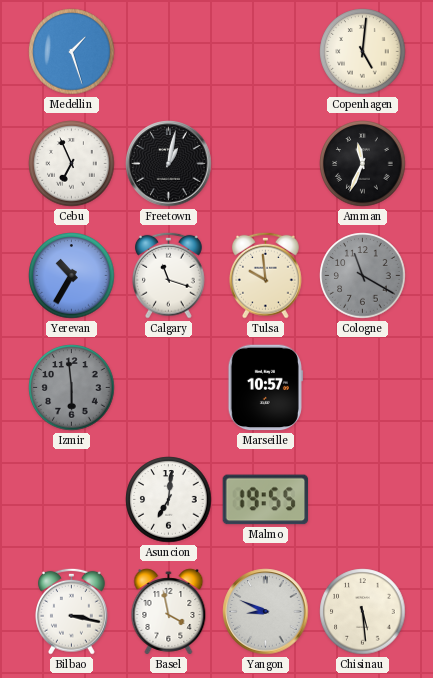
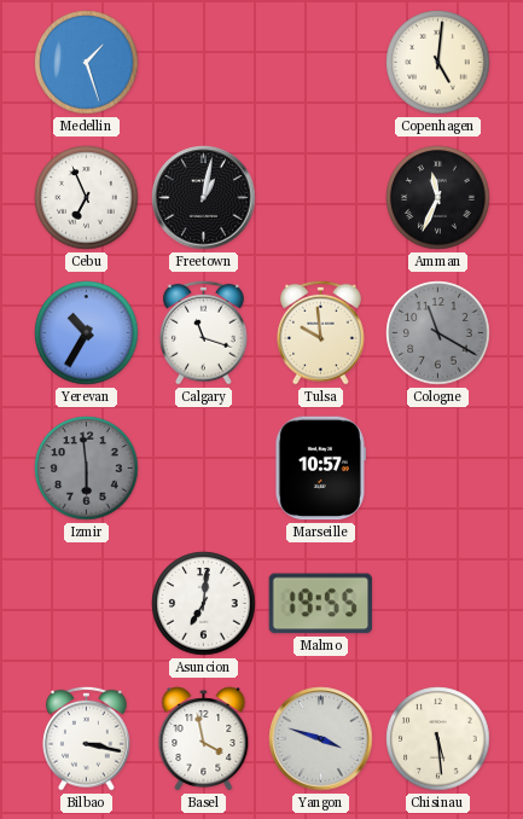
Yangon: 8:49 -> 3:48 (321, 739)
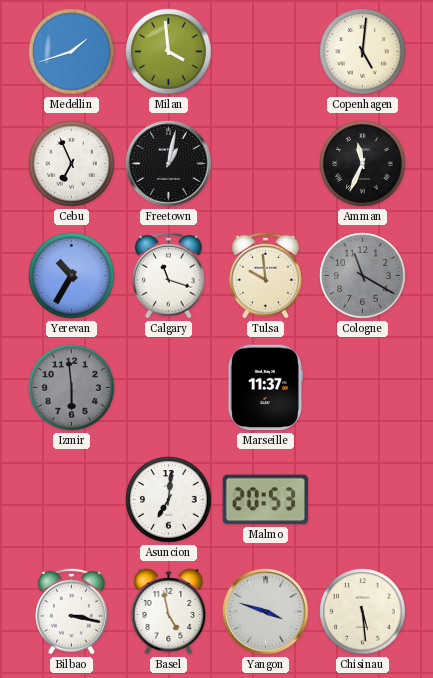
Medellin: 1:27 -> 1:42 (72, 52)
Milan: none -> 3:59 (169, 52)
Marseille: 10:57 -> 11:37 (265, 388)
Malmo: 19:55 -> 20:53 (266, 500)
Basel: 3:58 -> 4:58 (169, 612)
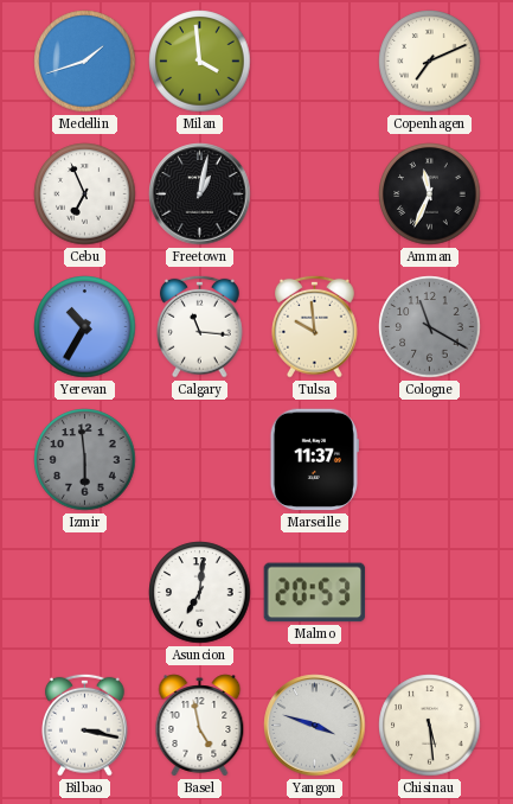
Copenhagen: 5:01 -> 7:11 (430, 62)
Calgary: 11:18 -> 11:16 (200, 326)
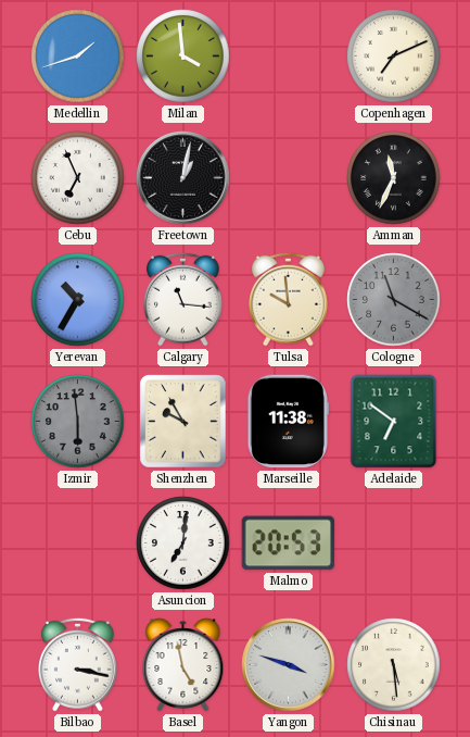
Shenzhen: none -> 9:55 (183, 422)
Marseille: 11:37 -> 11:38 (288, 422)
Adelaide: none -> 6:51 (394, 422)
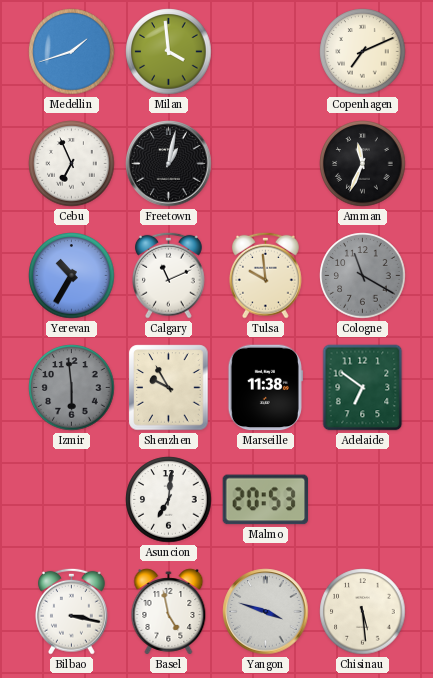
Calgary: 11:16 -> 11:11 (169, 275)
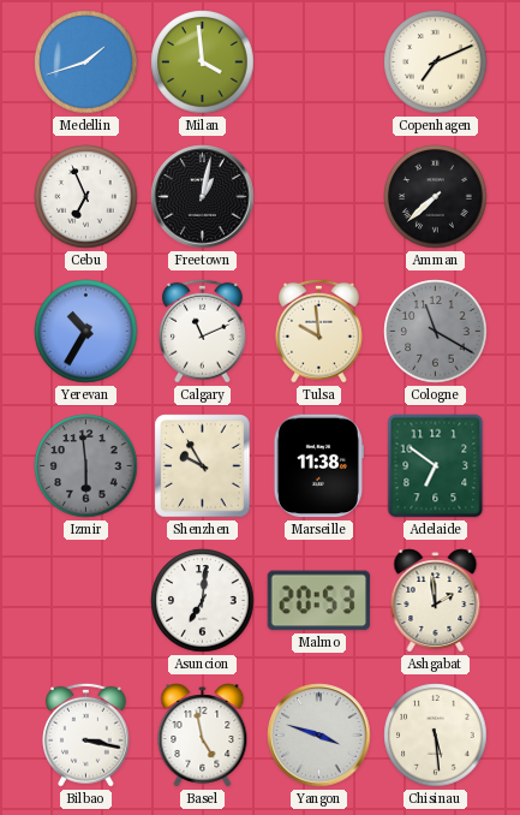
Amman: 11:34 -> 7:38 (436, 197)
Ashgabat: none -> 1:59 (436, 601)
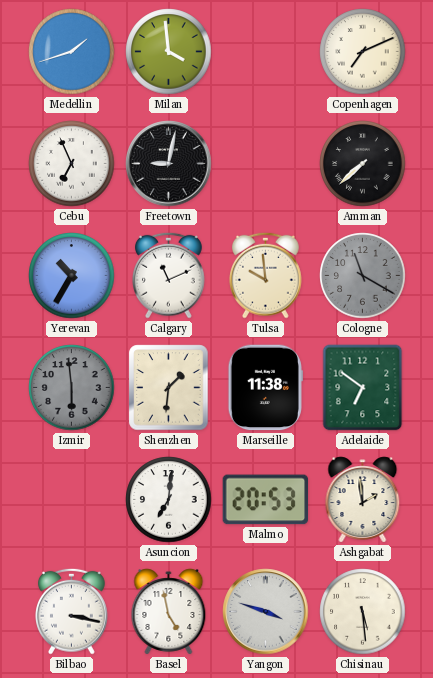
Freetown: 1:02 -> 9:02 (169, 164)
Shenzhen: 9:55 -> 1:31 (169, 388)
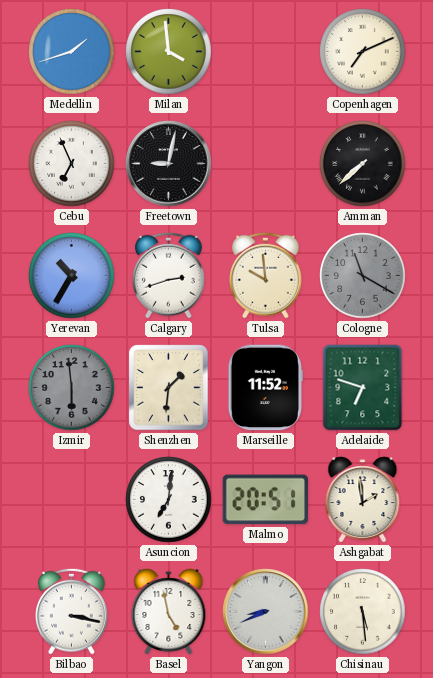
Calgary: 11:11 -> 2:42 (169, 275)
Marseille: 11:38 -> 11:52 (265, 388)
Adelaide: 6:51 -> 6:48 (363, 388)
Malmo: 20:53 -> 20:51 (266, 500)
Yangon: 3:48 -> 8:41 (266, 612)
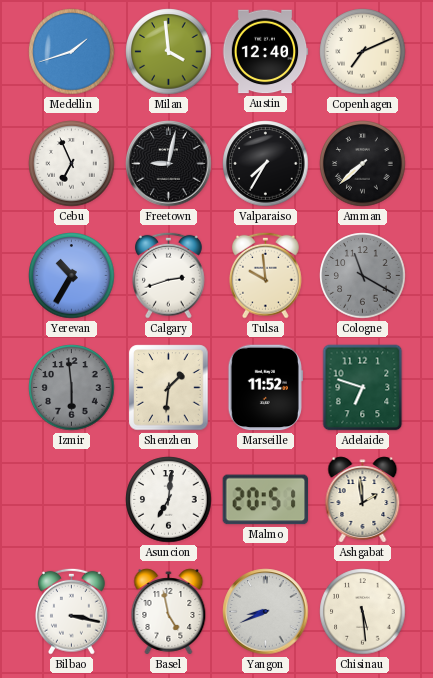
Austin: none -> 12:40 (265, 52)
Valparaiso: none -> 7:35 (266, 164)
